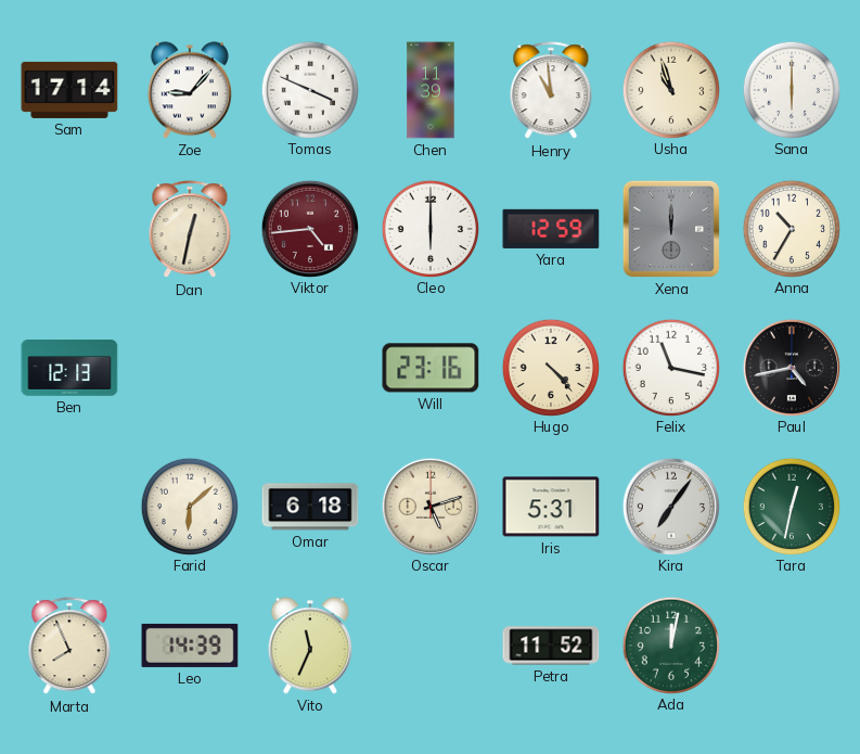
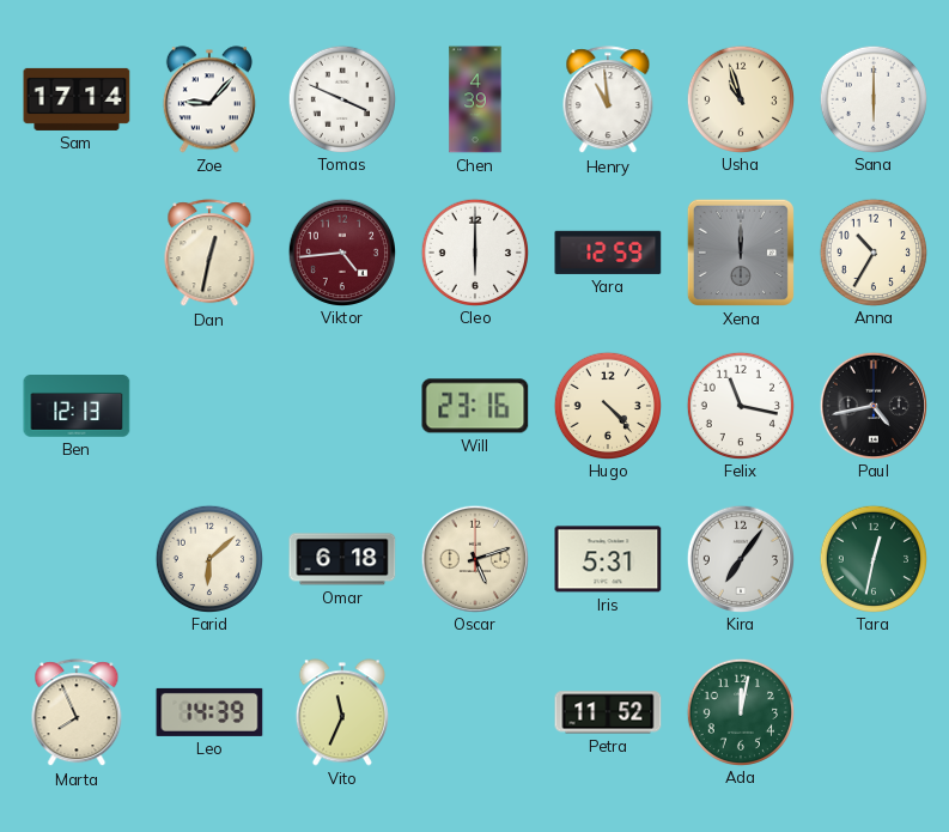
Chen: 11:39 -> 4:39 (475, 99)
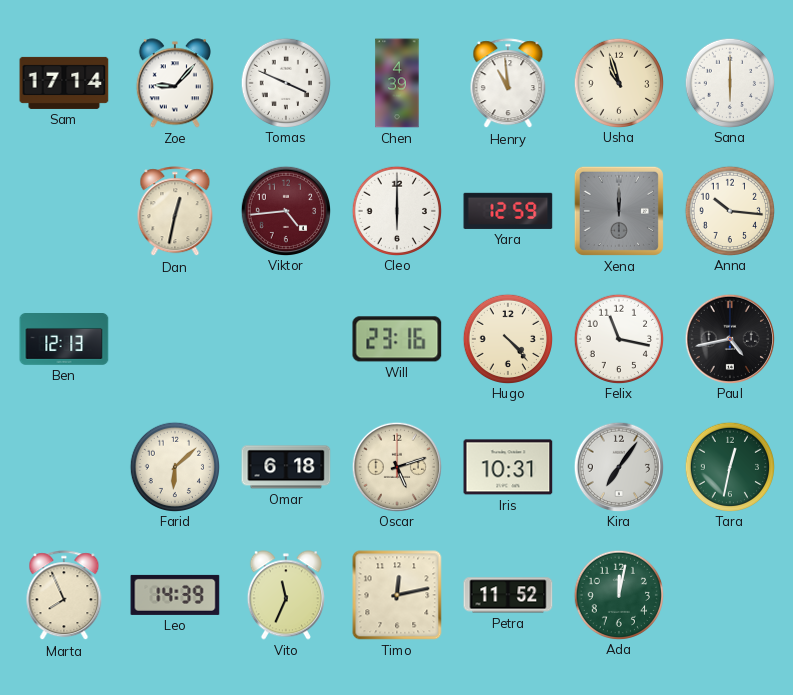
Anna: 10:35 -> 10:16 (729, 210)
Iris: 5:31 -> 10:31 (508, 467)
Timo: none -> 12:13 (397, 595)
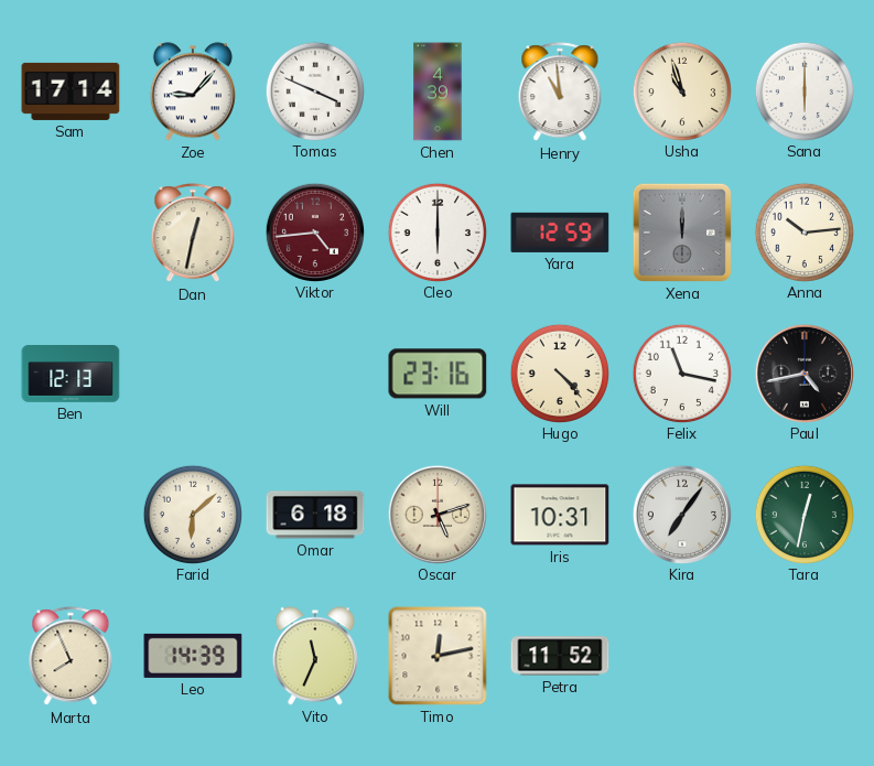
Anna: 10:16 -> 10:14 (803, 231)
Ada: 12:02 -> none (618, 594)
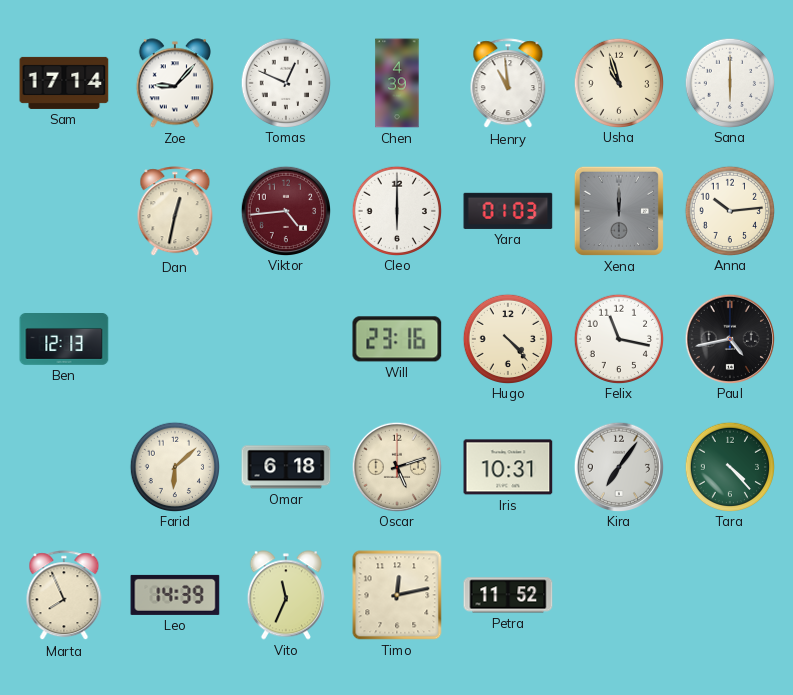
Tomas: 3:49 -> 12:49 (285, 82)
Yara: 12:59 -> 01:03 (508, 211)
Tara: 12:32 -> 4:23 (729, 466)
